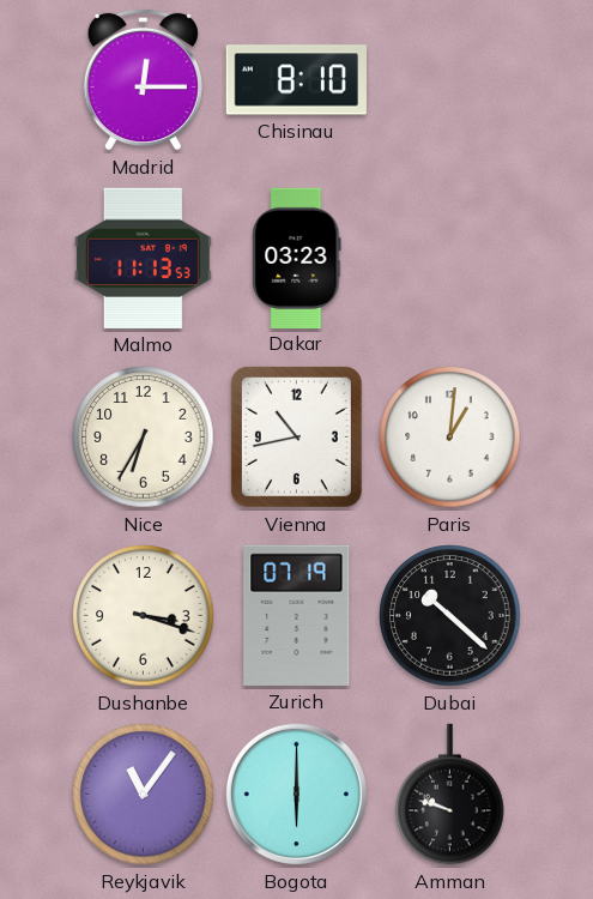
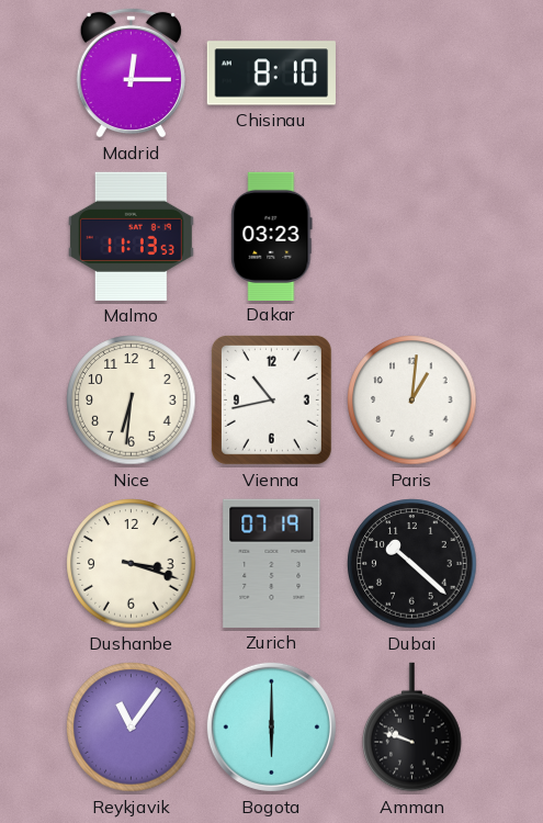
Nice: 6:35 -> 6:31 (132, 401)
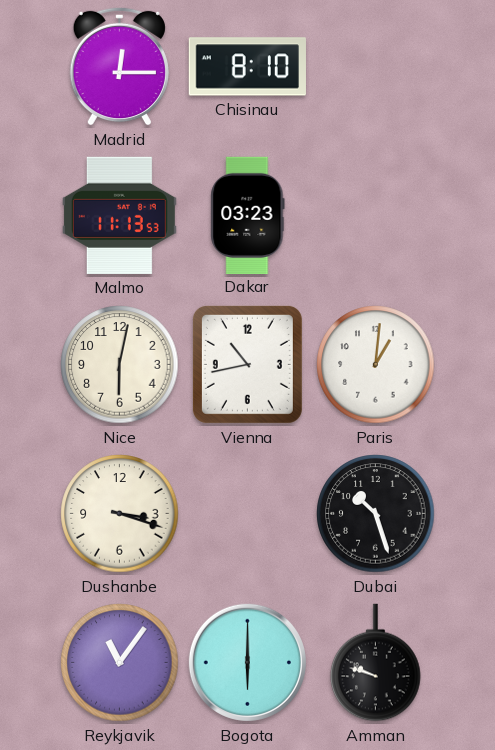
Nice: 6:31 -> 6:02 (120, 365)
Zurich: 07:19 -> none (272, 563)
Dubai: 10:22 -> 10:27 (376, 514)
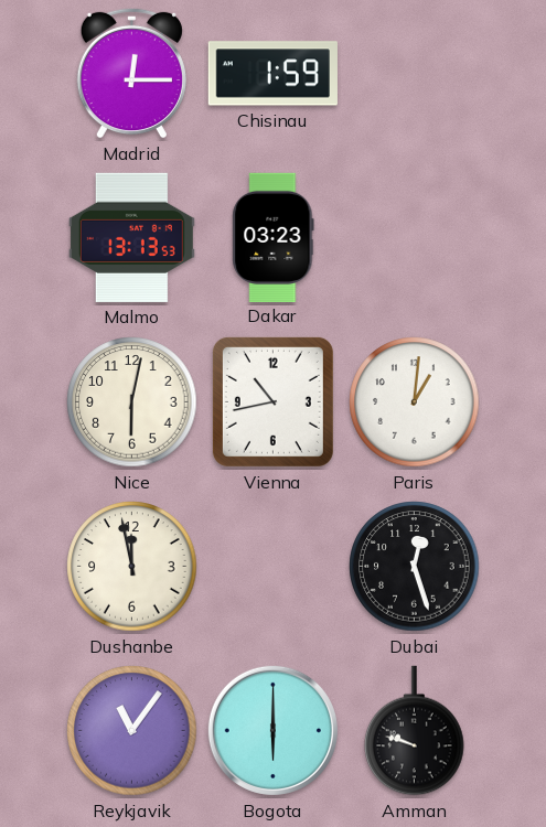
Chisinau: 8:10 -> 1:59 (272, 74)
Malmo: 11:13 -> 13:13 (131, 237)
Dushanbe: 3:18 -> 11:58 (132, 567)
Dubai: 10:27 -> 12:27 (415, 567)
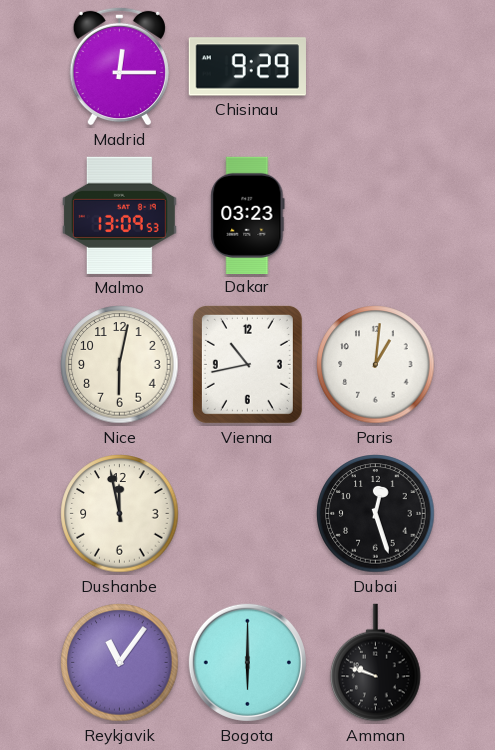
Chisinau: 1:59 -> 9:29 (247, 67)
Malmo: 13:13 -> 13:09 (119, 215)
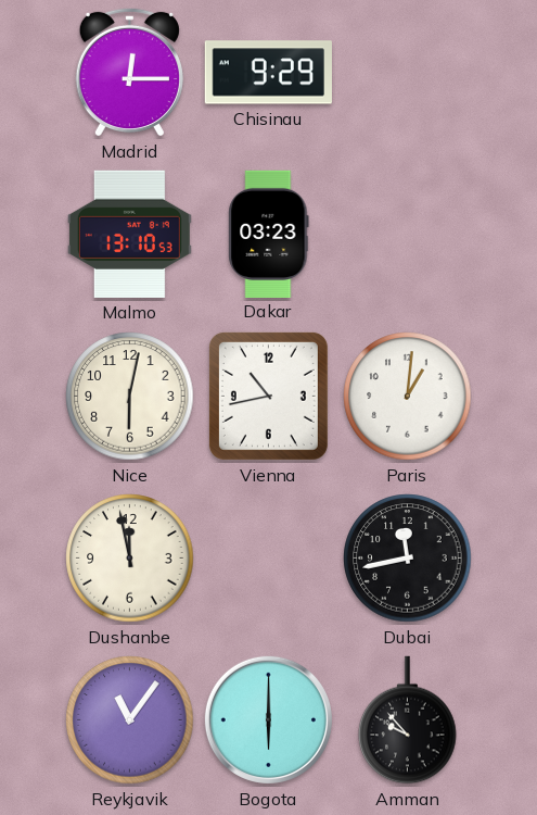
Malmo: 13:09 -> 13:10 (129, 234)
Dubai: 12:27 -> 11:43 (408, 559)
Amman: 9:48 -> 9:53 (408, 720)
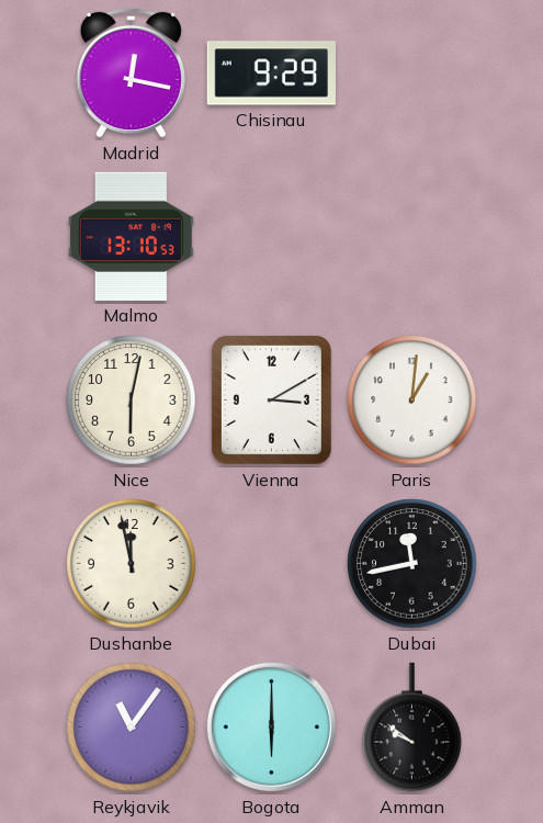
Madrid: 12:15 -> 12:17 (131, 72)
Dakar: 03:23 -> none (269, 234)
Vienna: 10:43 -> 3:10 (271, 399)
Amman: 9:53 -> 9:51 (412, 728)
